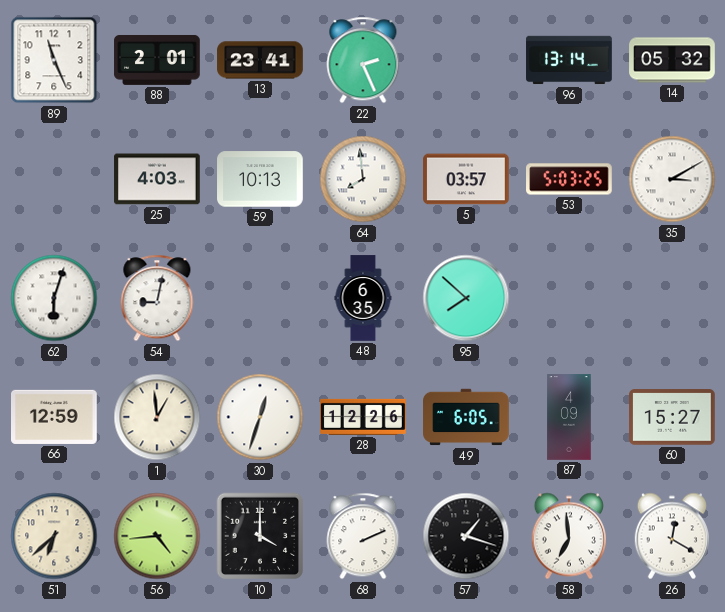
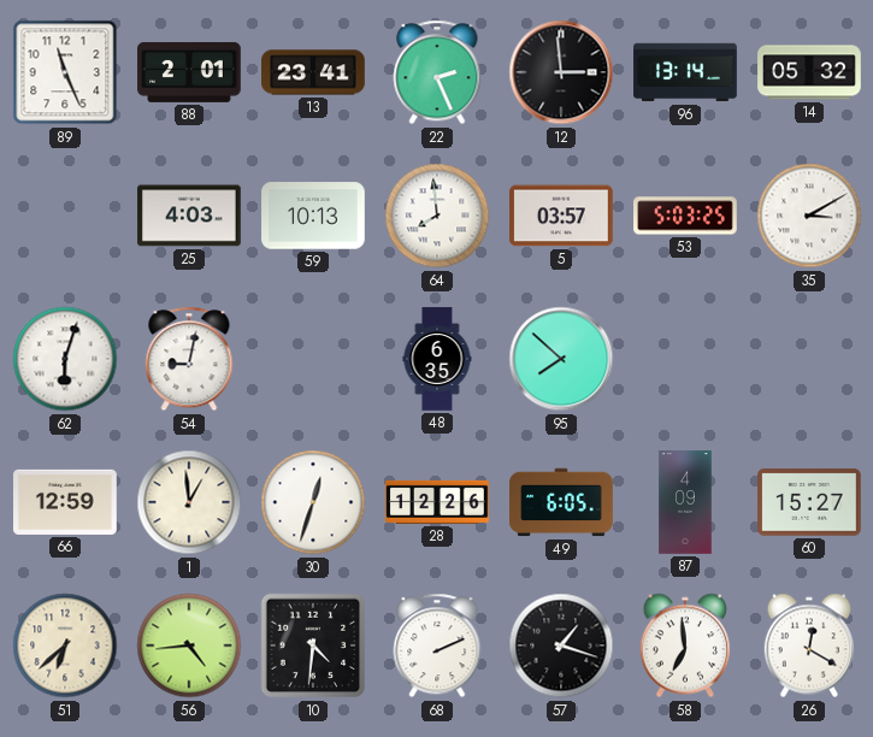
12: none -> 2:59 (561, 72)
10: 4:00 -> 4:31 (313, 645)
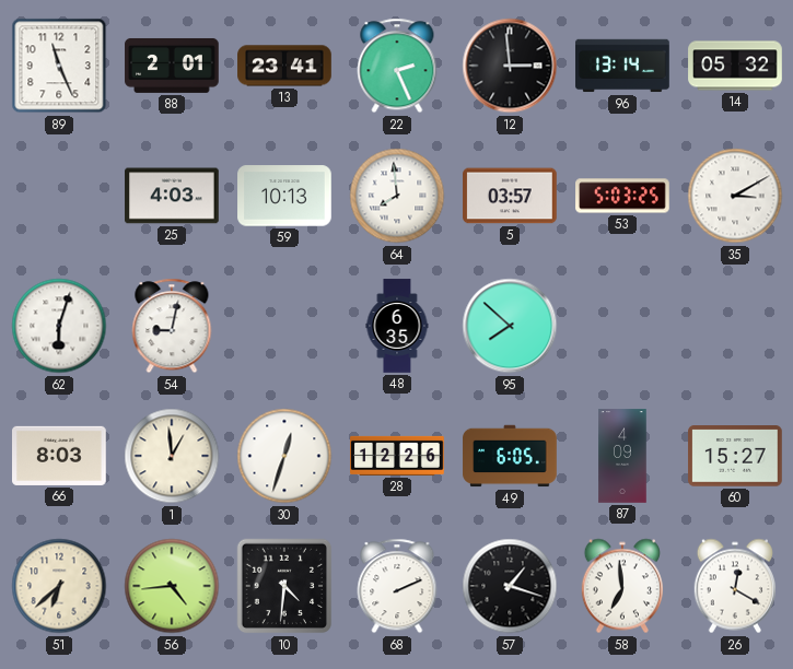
66: 12:59 -> 8:03 (60, 456)
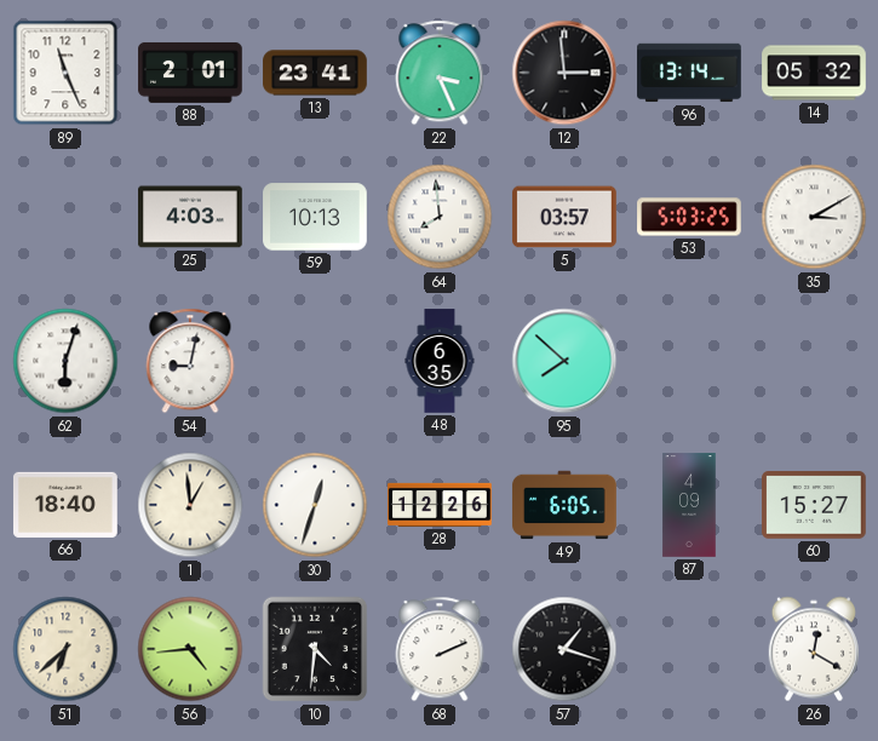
22: 2:26 -> 3:26 (440, 73)
66: 8:03 -> 18:40 (67, 505)
58: 6:59 -> none (621, 586)
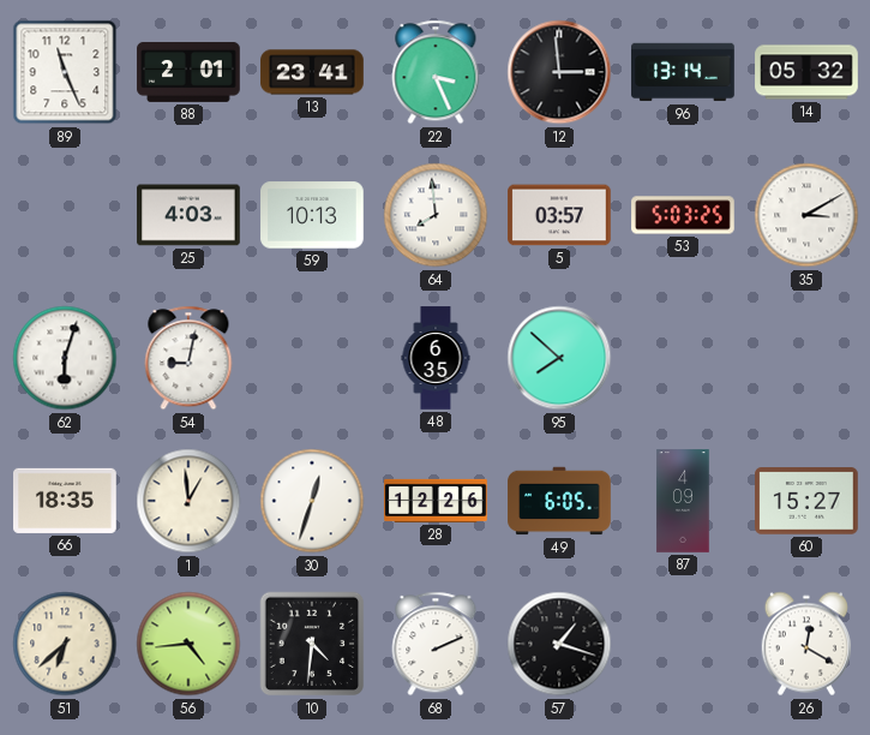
66: 18:40 -> 18:35 (66, 501)
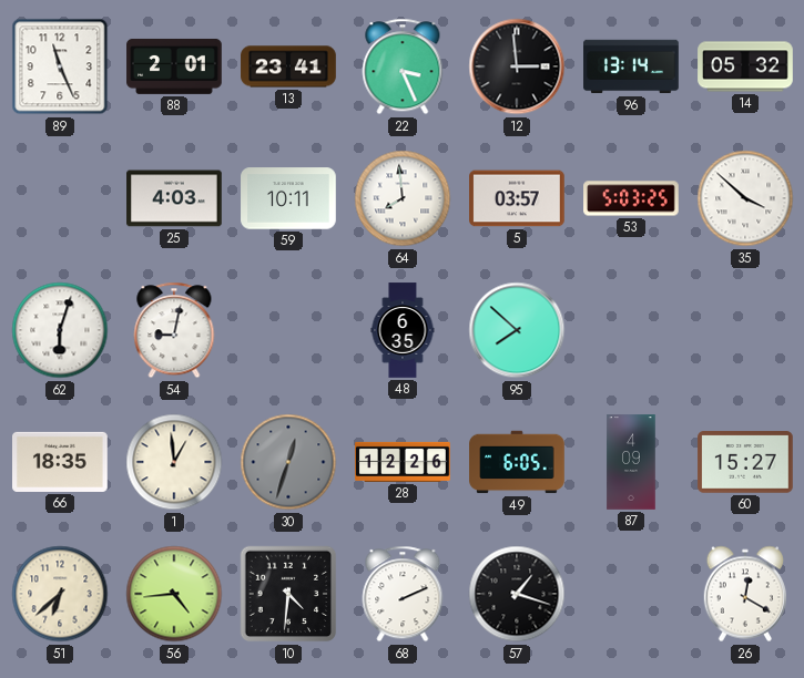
59: 10:13 -> 10:11 (288, 198)
35: 3:10 -> 3:52 (745, 198)
30 dial: white -> grey (288, 462)
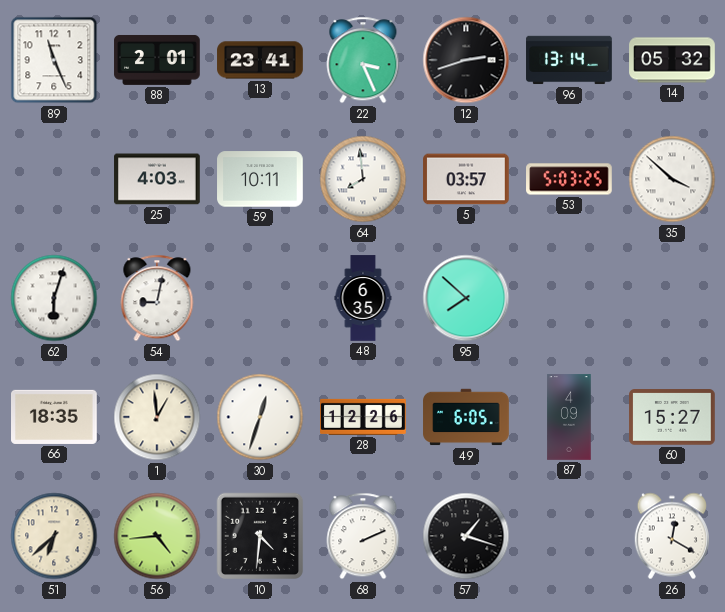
12: 2:59 -> 2:42 (466, 60)
30 dial: grey -> white (260, 417)
